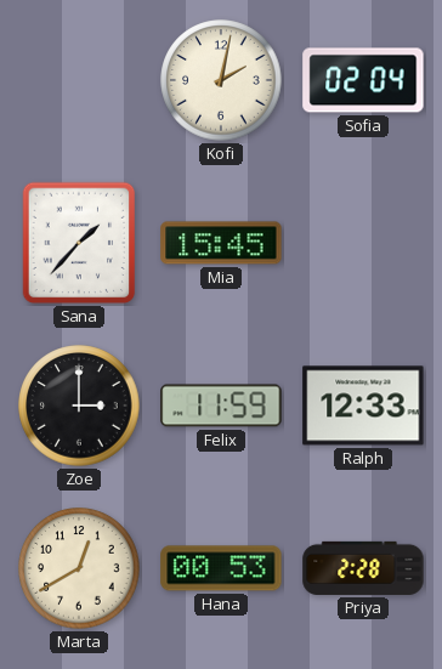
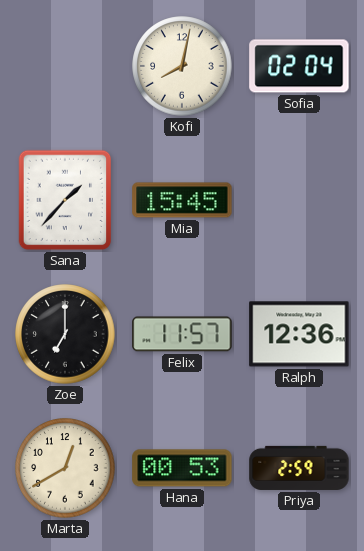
Kofi: 2:02 -> 8:02 (182, 66)
Zoe: 3:00 -> 7:00 (65, 334)
Felix: 11:59 -> 11:57 (182, 334)
Ralph: 12:33 -> 12:36 (299, 334)
Priya: 2:28 -> 2:59 (299, 468)
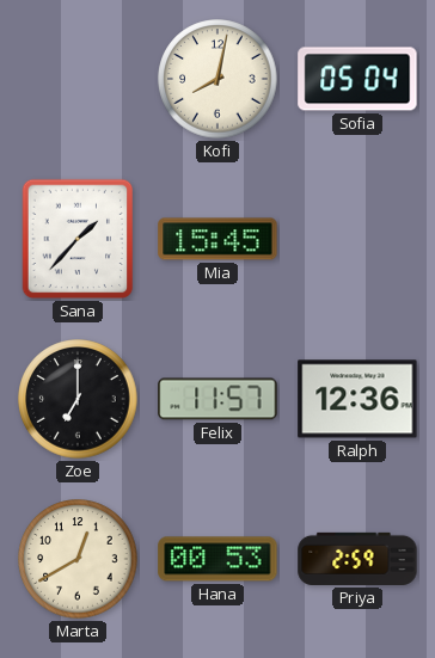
Sofia: 02:04 -> 05:04 (357, 79)
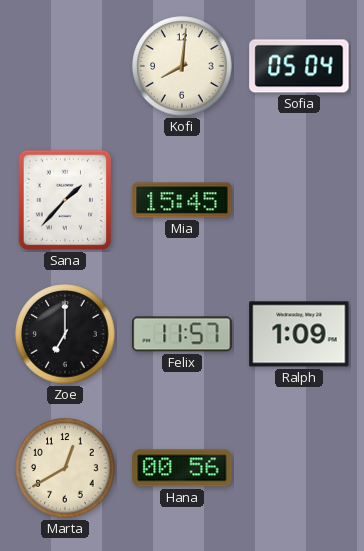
Kofi: 8:02 -> 8:01 (182, 66)
Ralph: 12:36 -> 1:09 (299, 334)
Hana: 00:53 -> 00:56 (182, 468)
Priya: 2:59 -> none (357, 559)
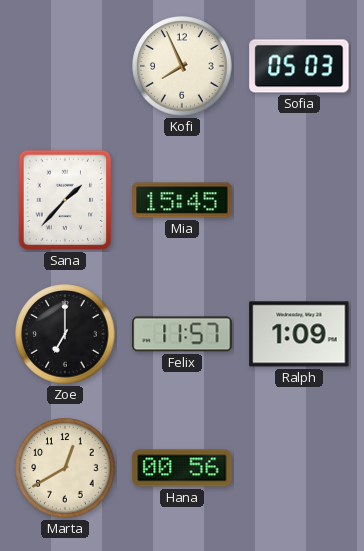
Kofi: 8:01 -> 7:56 (182, 66)
Sofia: 05:04 -> 05:03 (299, 66)
